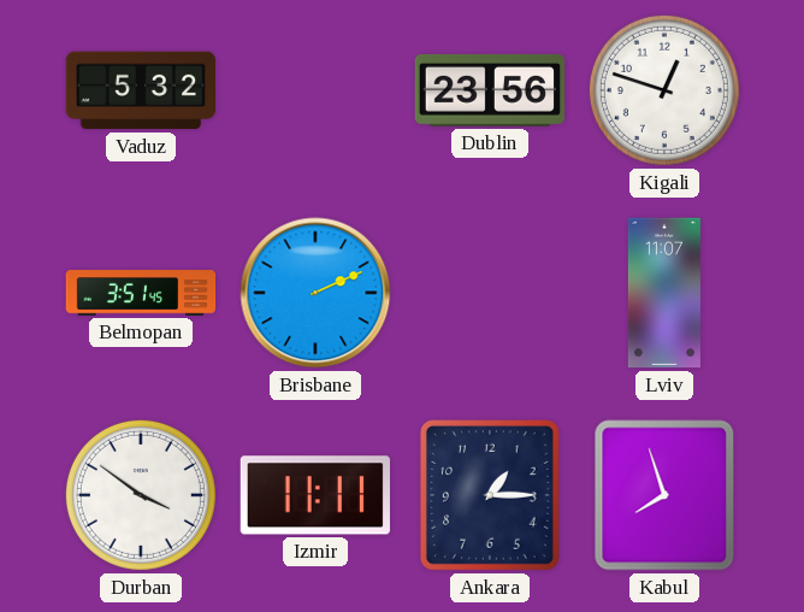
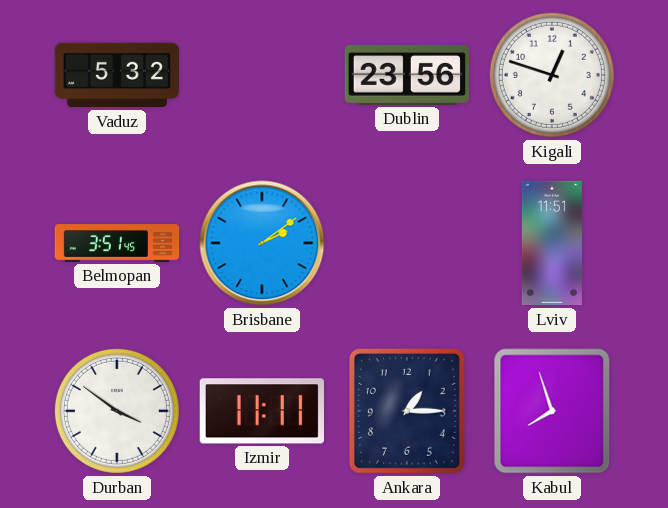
Brisbane: 2:11 -> 2:09 (262, 243)
Lviv: 11:07 -> 11:51 (552, 243)
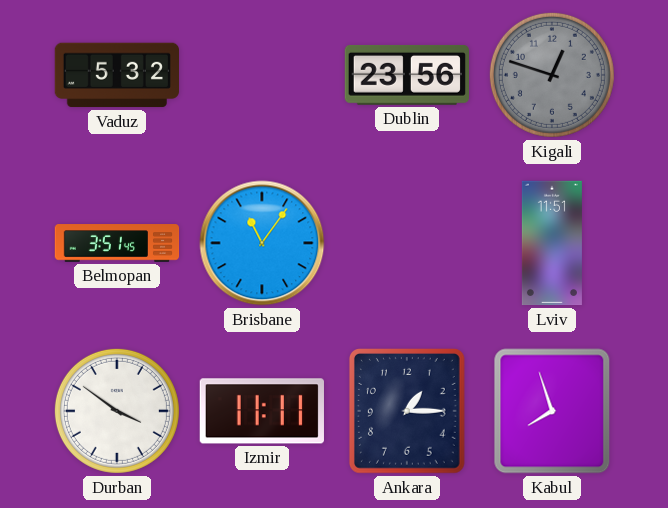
Kigali dial: white -> grey (552, 75)
Brisbane: 2:09 -> 11:06 (262, 243)
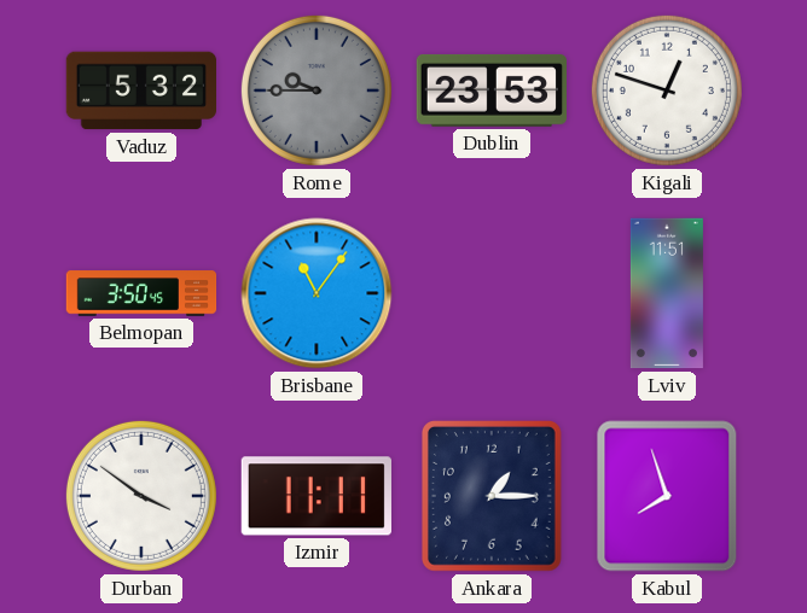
Rome: none -> 9:45 (317, 91)
Dublin: 23:56 -> 23:53 (490, 91)
Kigali dial: grey -> white (667, 91)
Belmopan: 3:51 -> 3:50 (141, 293)
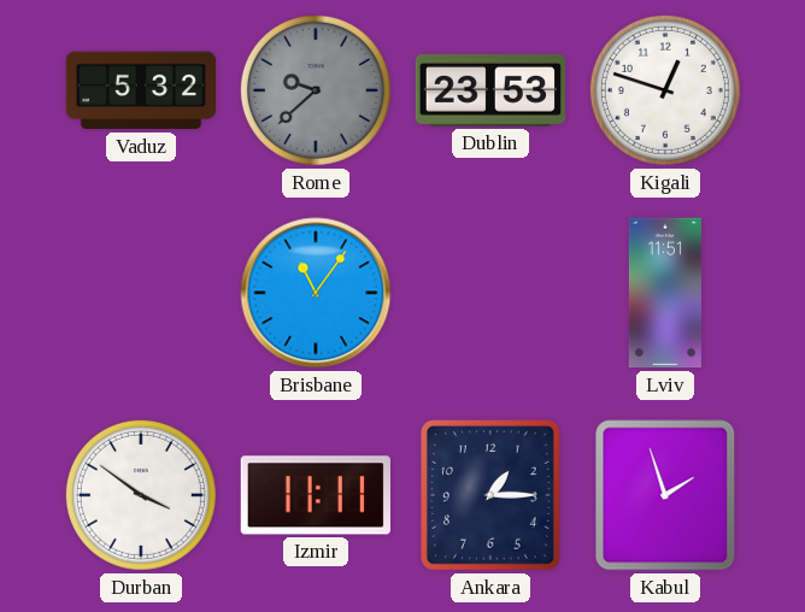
Rome: 9:45 -> 9:38 (316, 90)
Belmopan: 3:50 -> none (141, 293)
Kabul: 7:57 -> 1:57 (665, 495)
